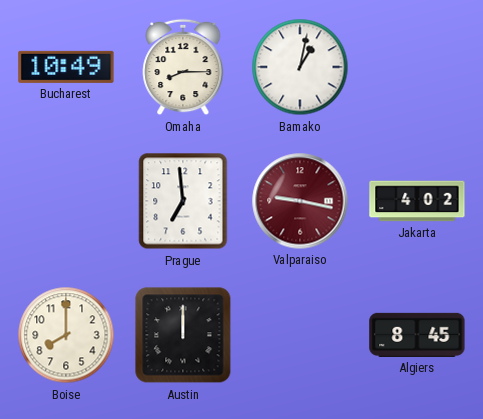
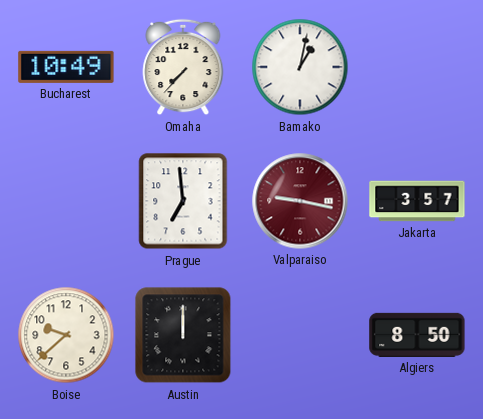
Omaha: 8:15 -> 7:37 (183, 67)
Jakarta: 4:02 -> 3:57 (417, 201)
Boise: 8:00 -> 9:38 (66, 335)
Algiers: 8:45 -> 8:50 (417, 335)
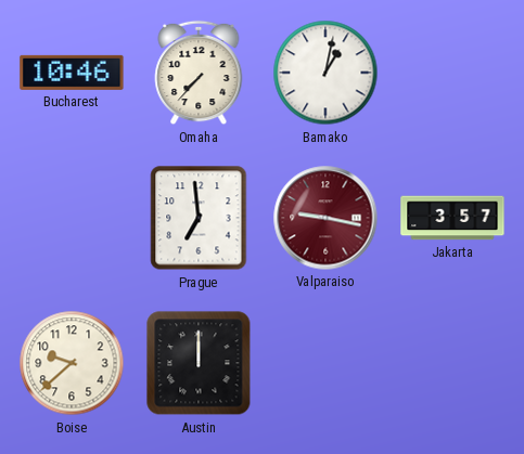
Bucharest: 10:49 -> 10:46 (72, 73)
Algiers: 8:50 -> none (417, 335)
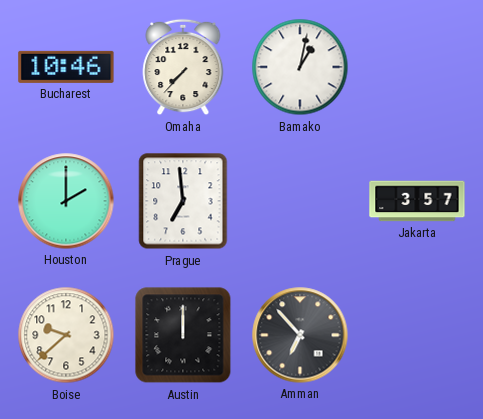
Houston: none -> 2:00 (66, 201)
Valparaiso: 9:17 -> none (325, 218)
Amman: none -> 6:53 (300, 335)
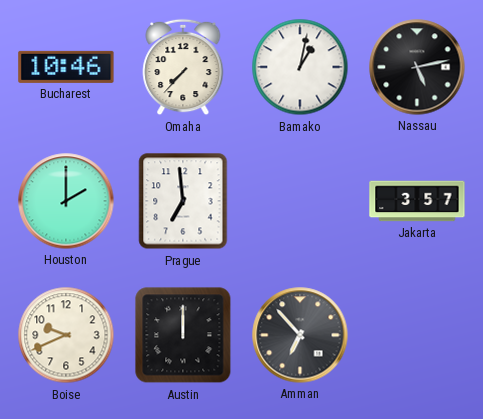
Nassau: none -> 5:13 (417, 67)
Boise: 9:38 -> 9:41 (66, 335)
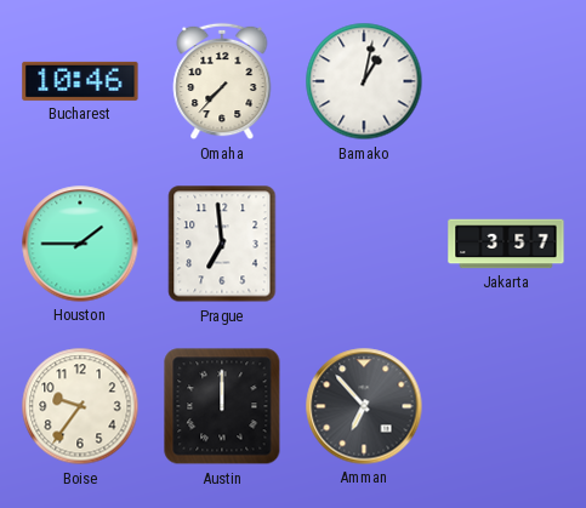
Nassau: 5:13 -> none (417, 67)
Houston: 2:00 -> 1:45 (80, 244)
Boise: 9:41 -> 9:36 (80, 406)
